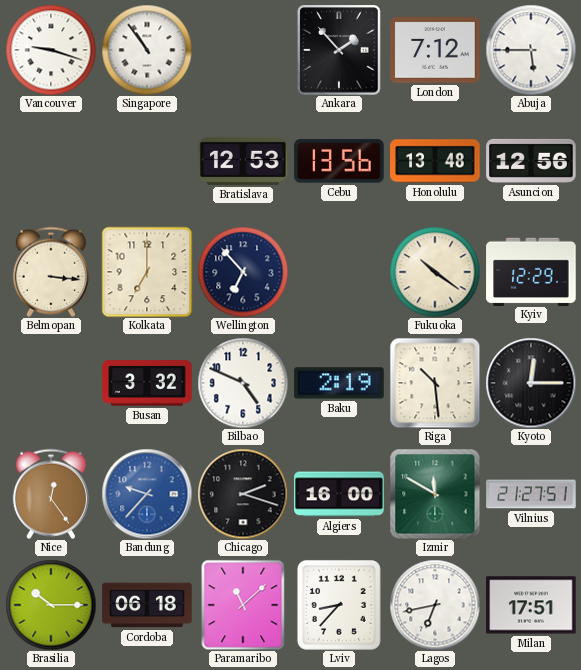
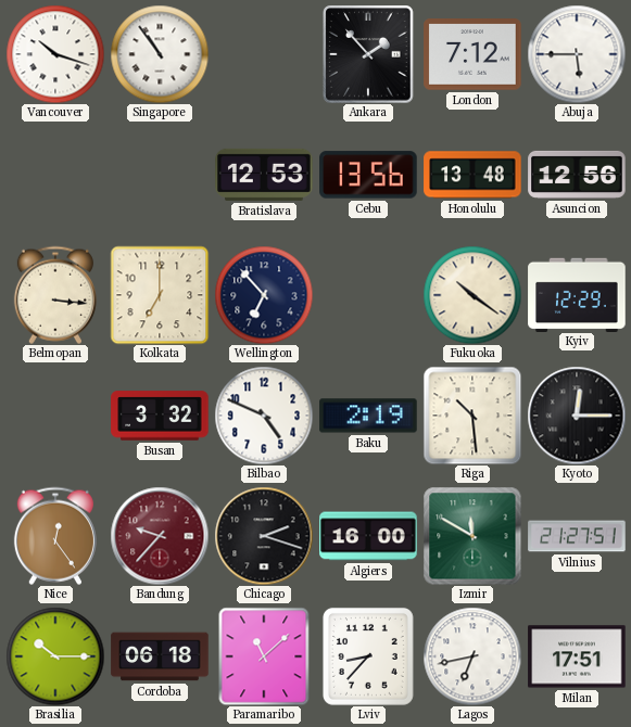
Vancouver: 9:18 -> 10:18 (55, 54)
Bandung dial: blue -> burgundy (160, 536)
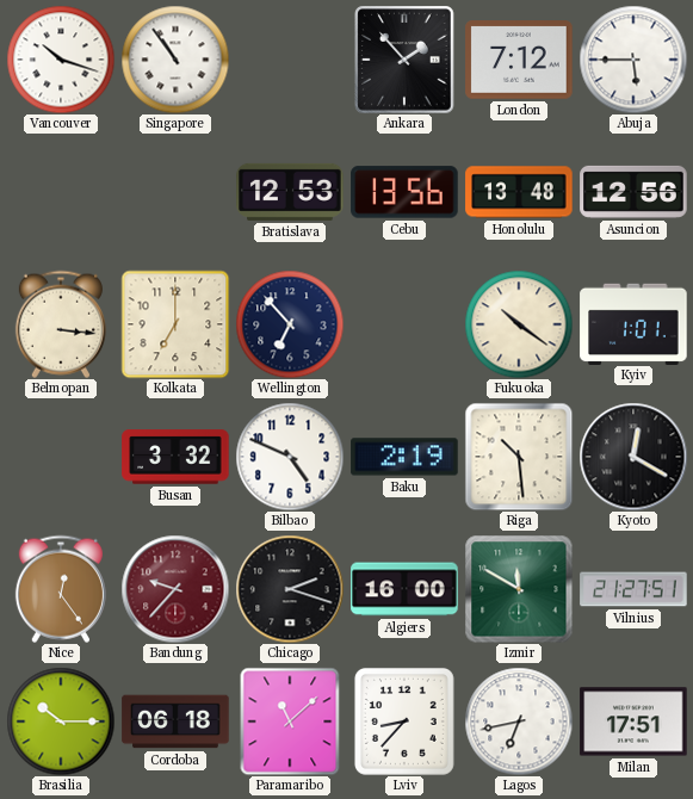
Kyiv: 12:29 -> 1:01 (633, 323)
Kyoto: 12:15 -> 12:20 (633, 457)
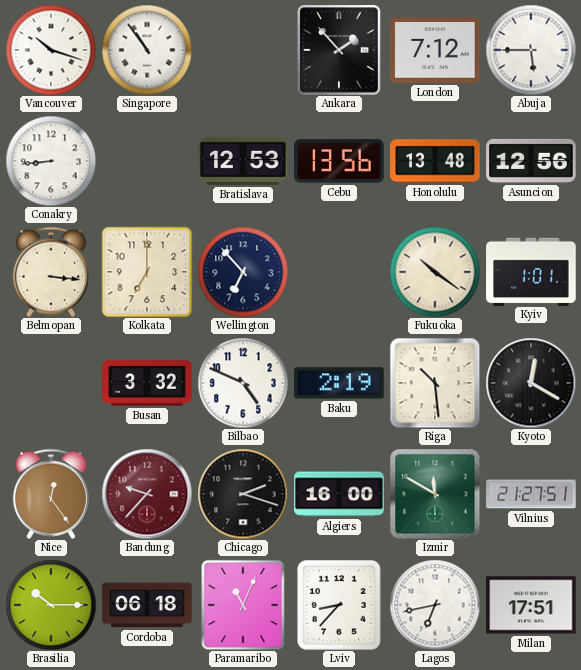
Conakry: none -> 8:44 (51, 161)
Paramaribo: 11:08 -> 11:04 (243, 605)
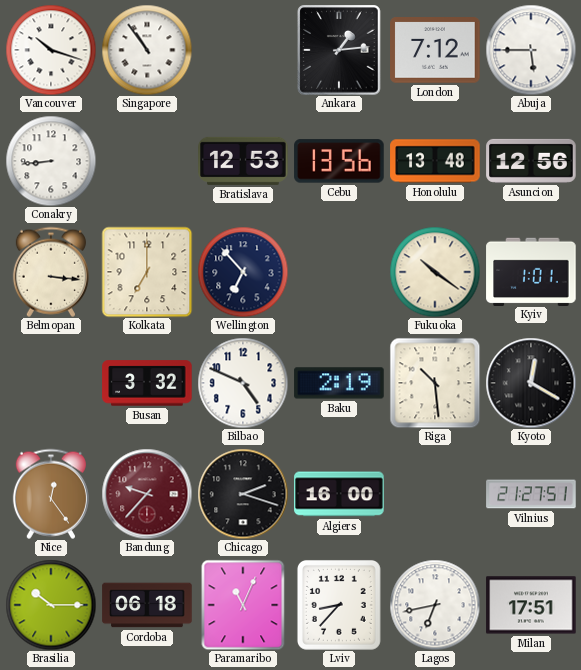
Ankara: 1:53 -> 1:14 (339, 50)
Izmir: 11:50 -> none (435, 494)
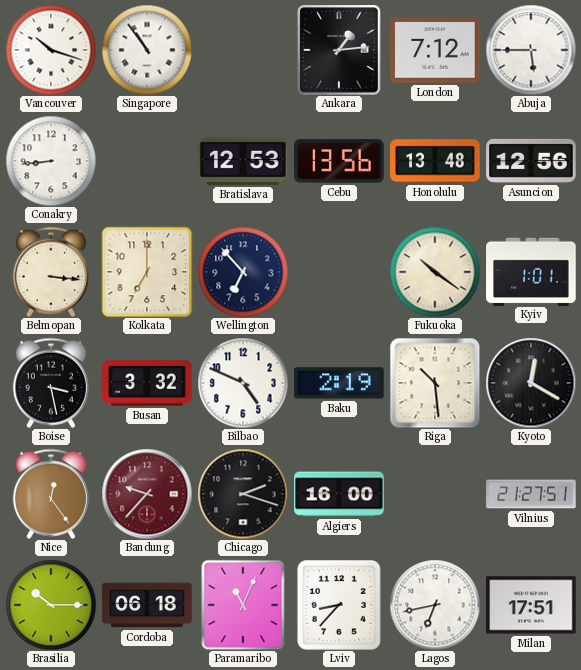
Boise: none -> 3:28 (51, 383)
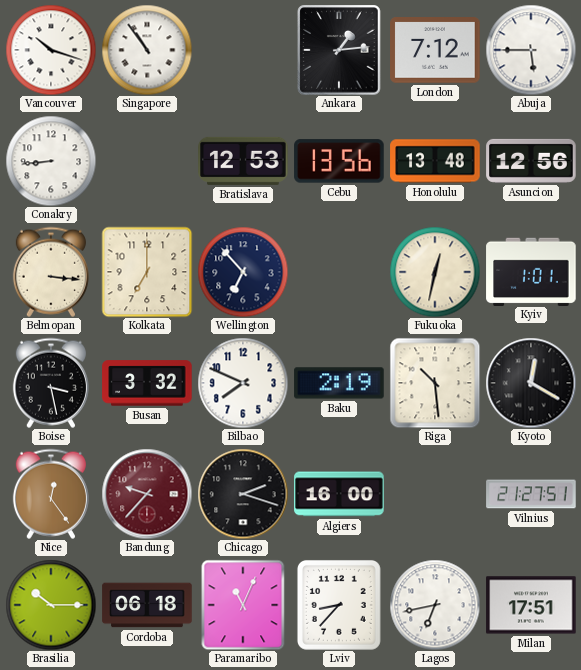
Fukuoka: 10:21 -> 12:32 (435, 272)
Bilbao: 4:49 -> 7:49 (243, 383)
